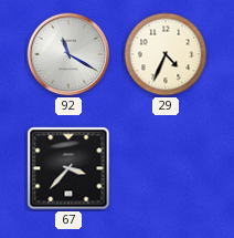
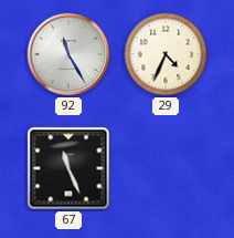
92: 11:20 -> 11:25 (68, 54)
67: 3:37 -> 11:26 (68, 168)
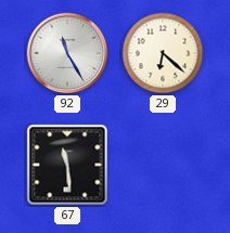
29: 4:34 -> 6:22 (163, 53)
67: 11:26 -> 11:29 (67, 165)
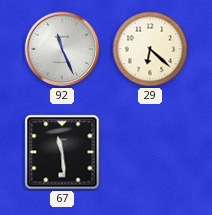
92: 11:25 -> 11:26 (62, 49)
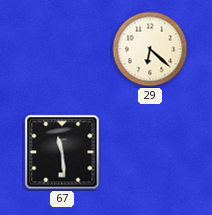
92: 11:26 -> none (62, 49)
